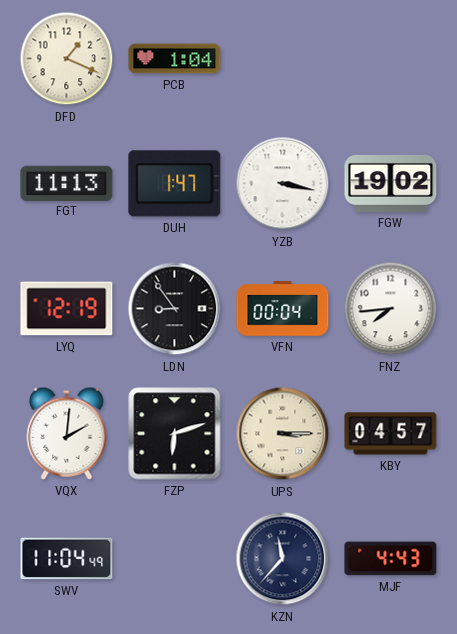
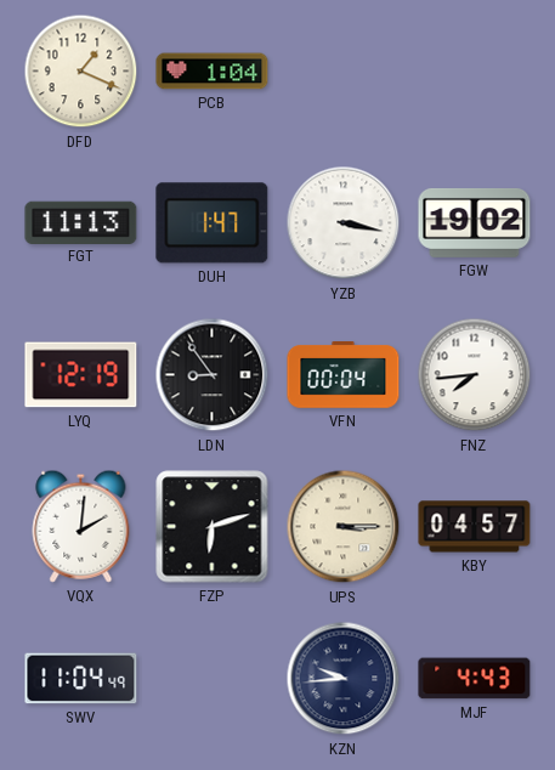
KZN: 11:37 -> 9:44 (344, 679)
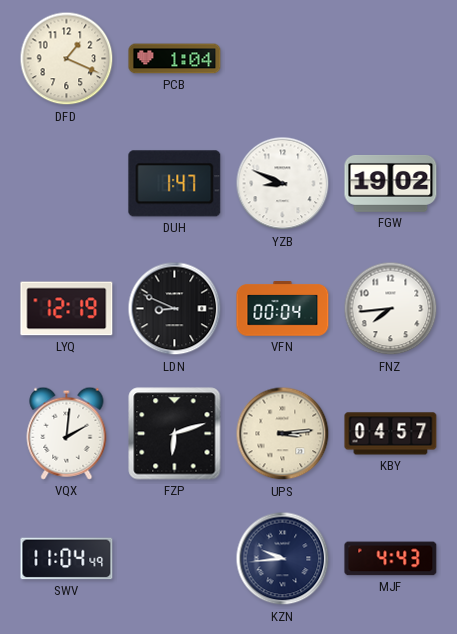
FGT: 11:13 -> none (81, 222)
YZB: 3:17 -> 8:49 (283, 184)
LDN: 8:54 -> 8:49 (175, 309)
UPS: 3:15 -> 3:14 (283, 434)
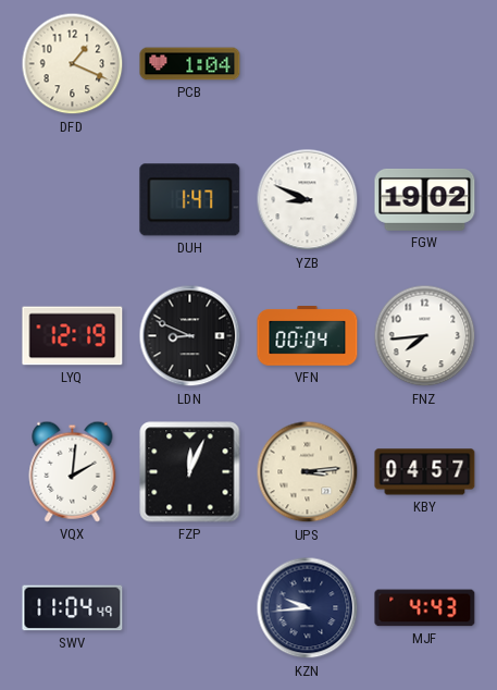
FZP: 6:12 -> 12:04 (190, 472)
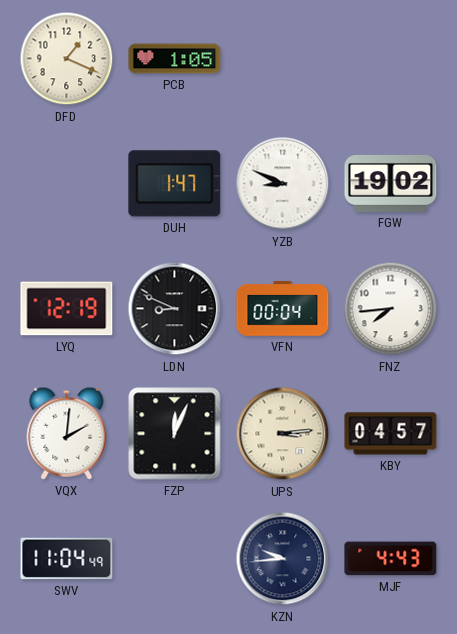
PCB: 1:04 -> 1:05 (175, 59)
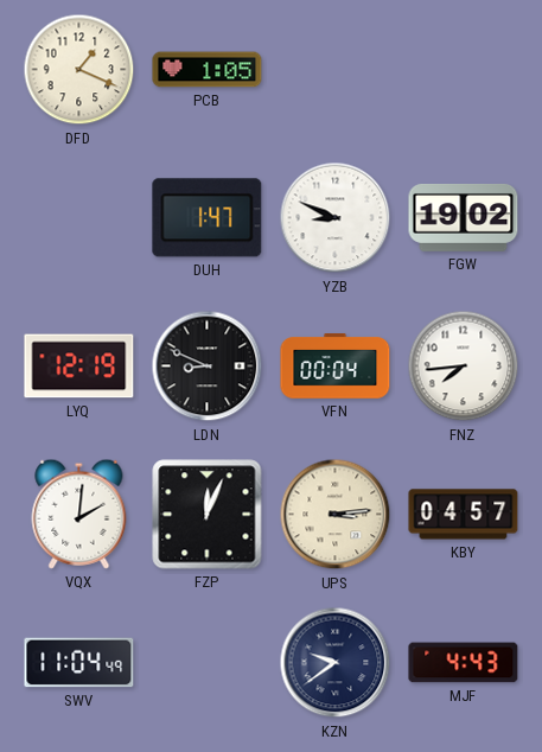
KZN: 9:44 -> 9:39 (336, 663)
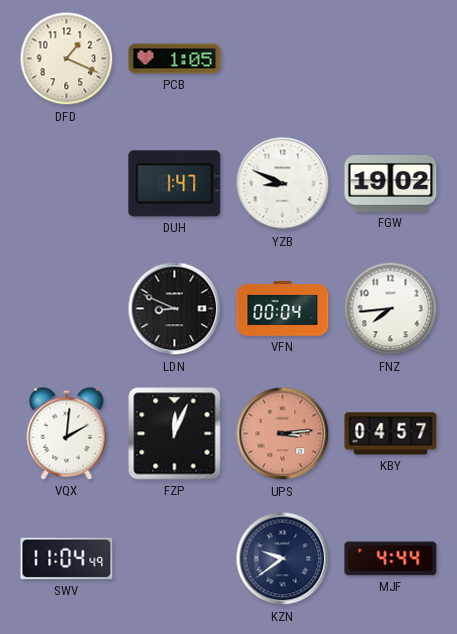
LYQ: 12:19 -> none (79, 367)
UPS dial: cream -> salmon (283, 434)
MJF: 4:43 -> 4:44 (391, 559)
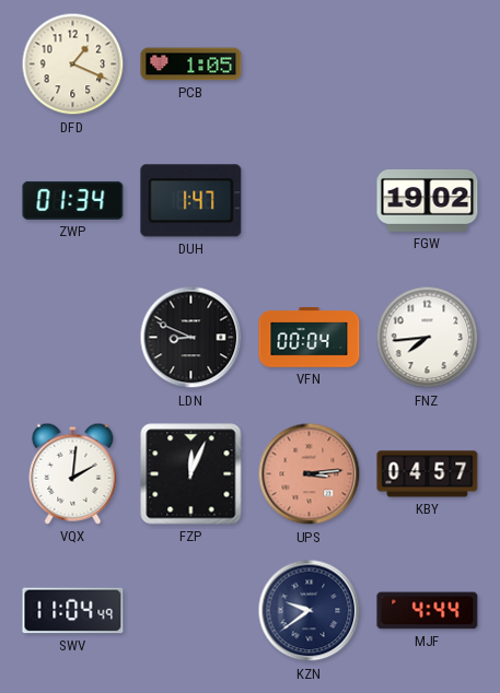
ZWP: none -> 01:34 (73, 200)
YZB: 8:49 -> none (283, 184)
